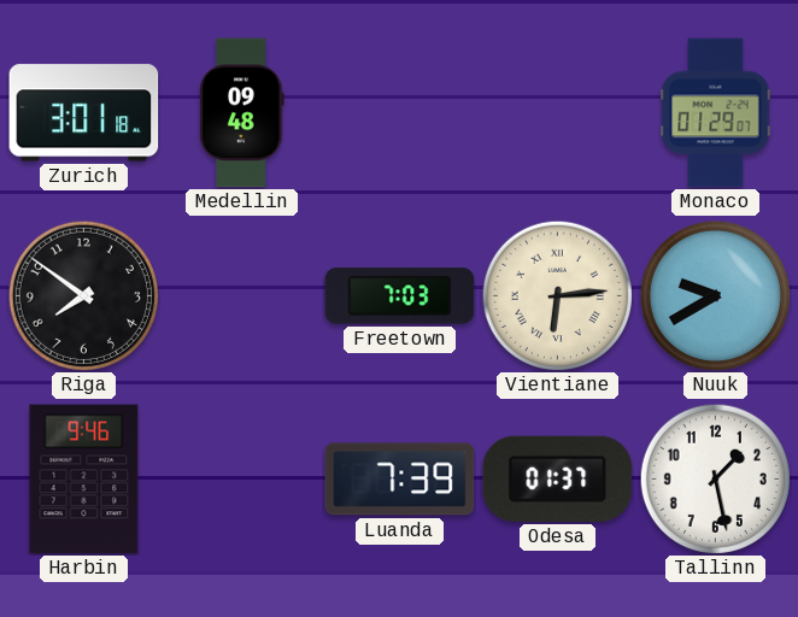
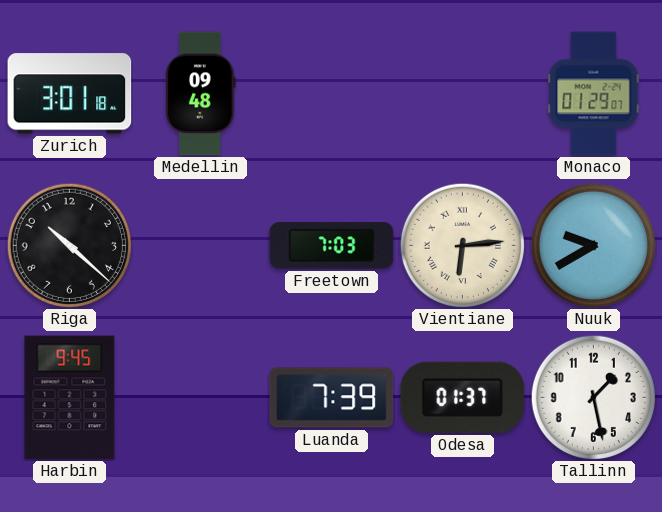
Riga: 7:51 -> 10:22 (69, 245)
Harbin: 9:46 -> 9:45 (70, 398)
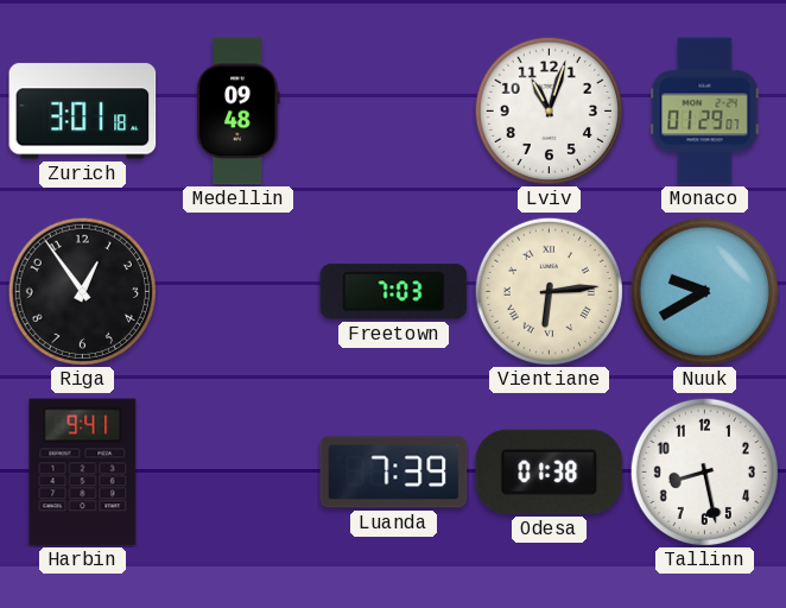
Lviv: none -> 11:03 (549, 110)
Riga: 10:22 -> 12:54 (82, 291)
Harbin: 9:45 -> 9:41 (83, 473)
Odesa: 01:37 -> 01:38 (550, 471)
Tallinn: 1:28 -> 8:28 (704, 471)
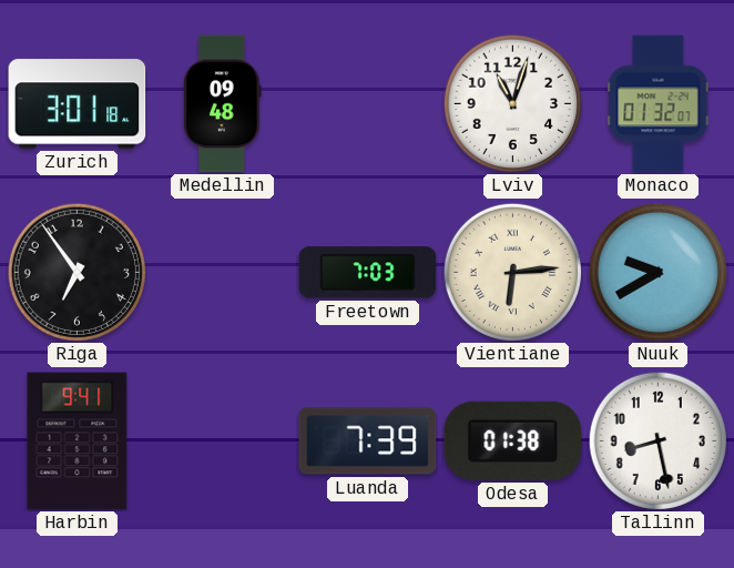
Monaco: 01:29 -> 01:32 (659, 104)
Riga: 12:54 -> 6:54 (77, 272)
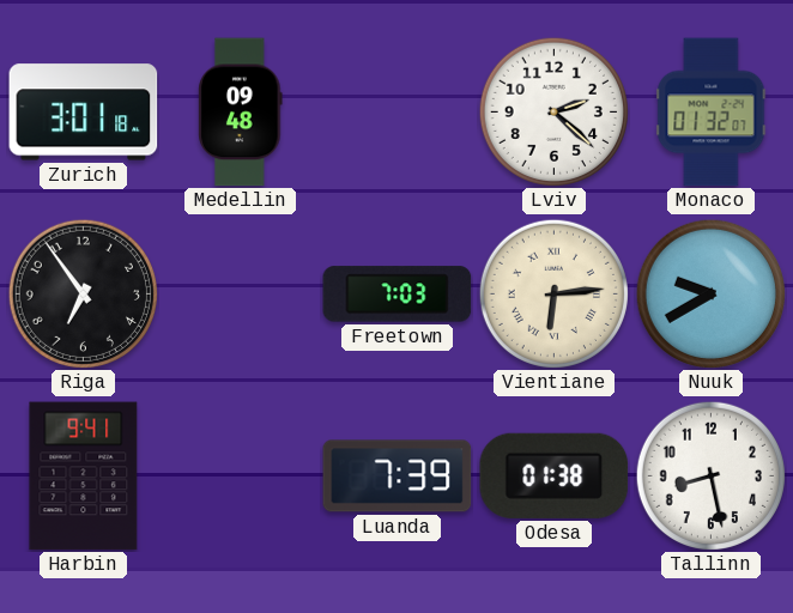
Lviv: 11:03 -> 2:22 (553, 111)
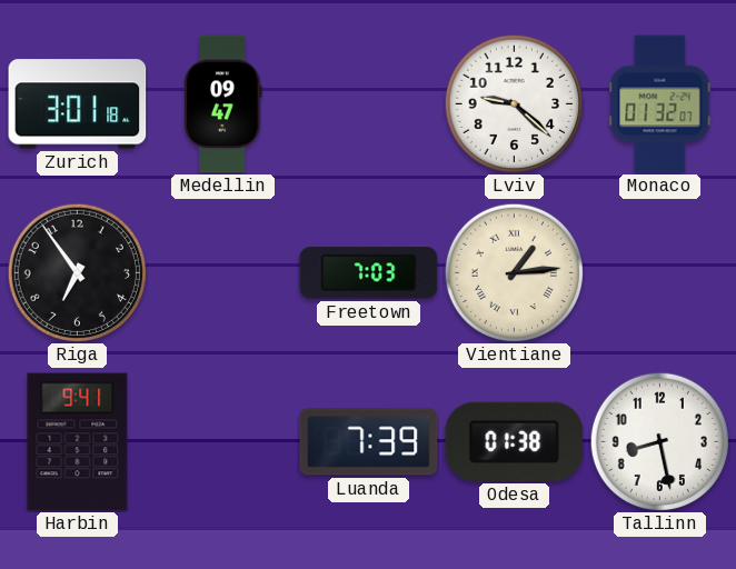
Medellin: 09:48 -> 09:47 (223, 104)
Lviv: 2:22 -> 9:22 (514, 103)
Vientiane: 6:14 -> 1:14 (514, 272)
Nuuk: 9:40 -> none (710, 293)
